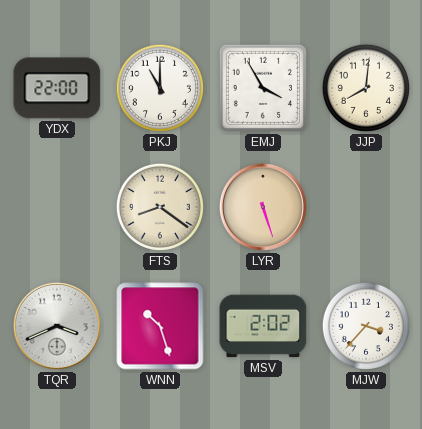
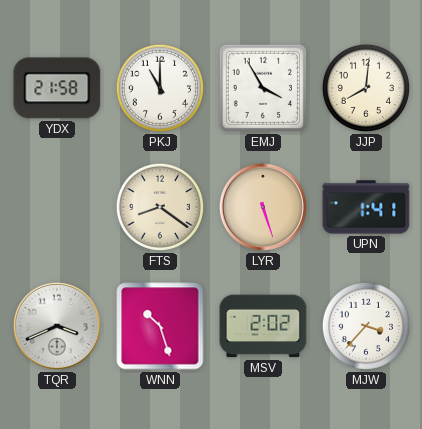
YDX: 22:00 -> 21:58 (57, 88)
UPN: none -> 1:41 (366, 207)
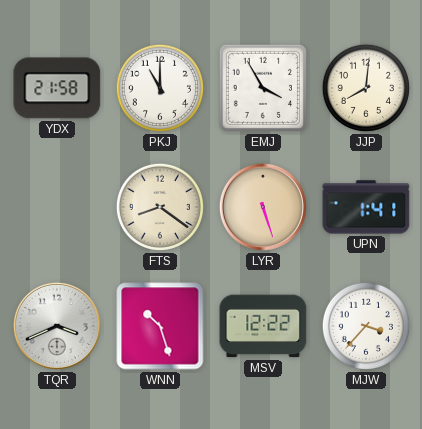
MSV: 2:02 -> 12:22 (263, 326)
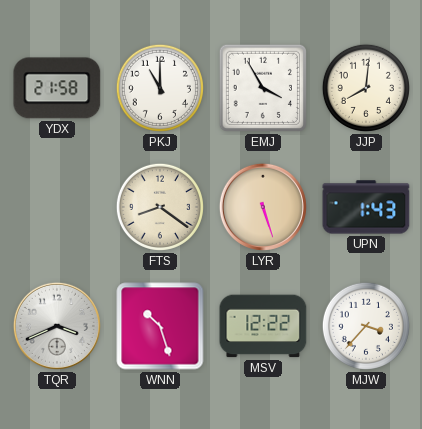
UPN: 1:41 -> 1:43 (366, 207)
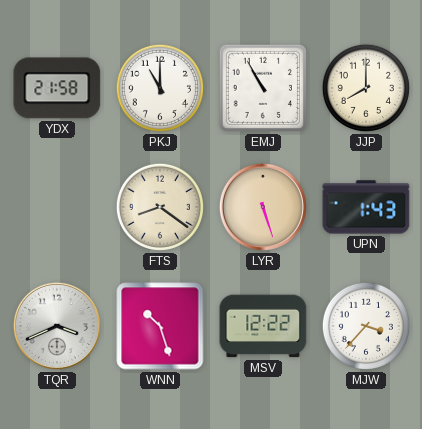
EMJ: 3:55 -> 10:55 (263, 88)
JJP: 8:01 -> 8:00 (366, 88)
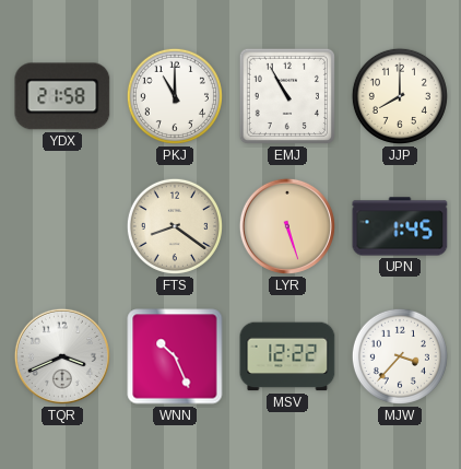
UPN: 1:43 -> 1:45 (400, 226)
WNN: 10:27 -> 10:26 (175, 356)
